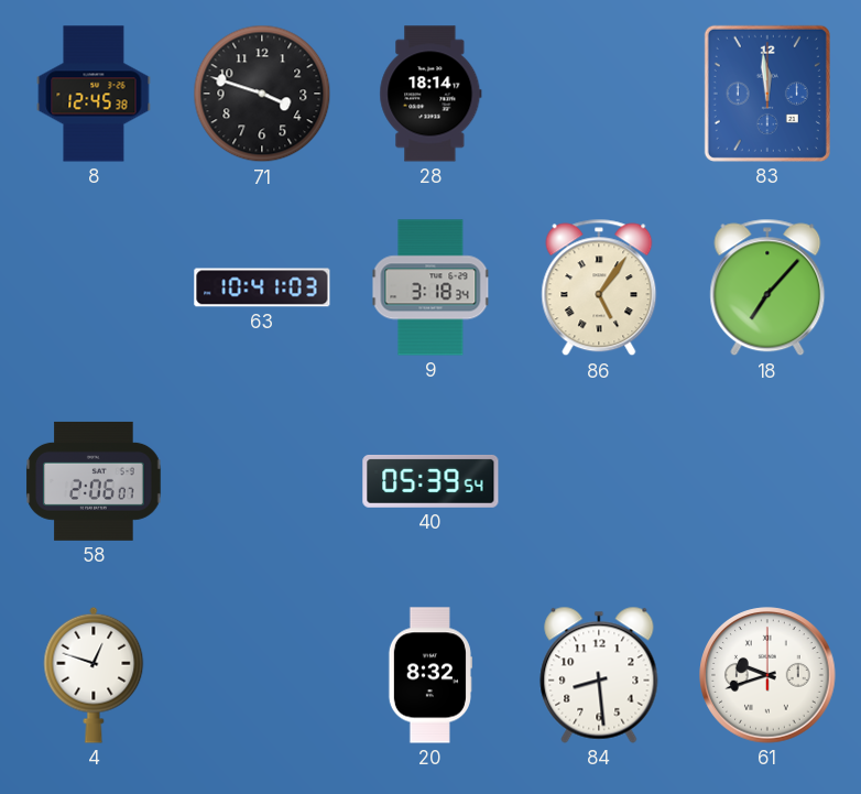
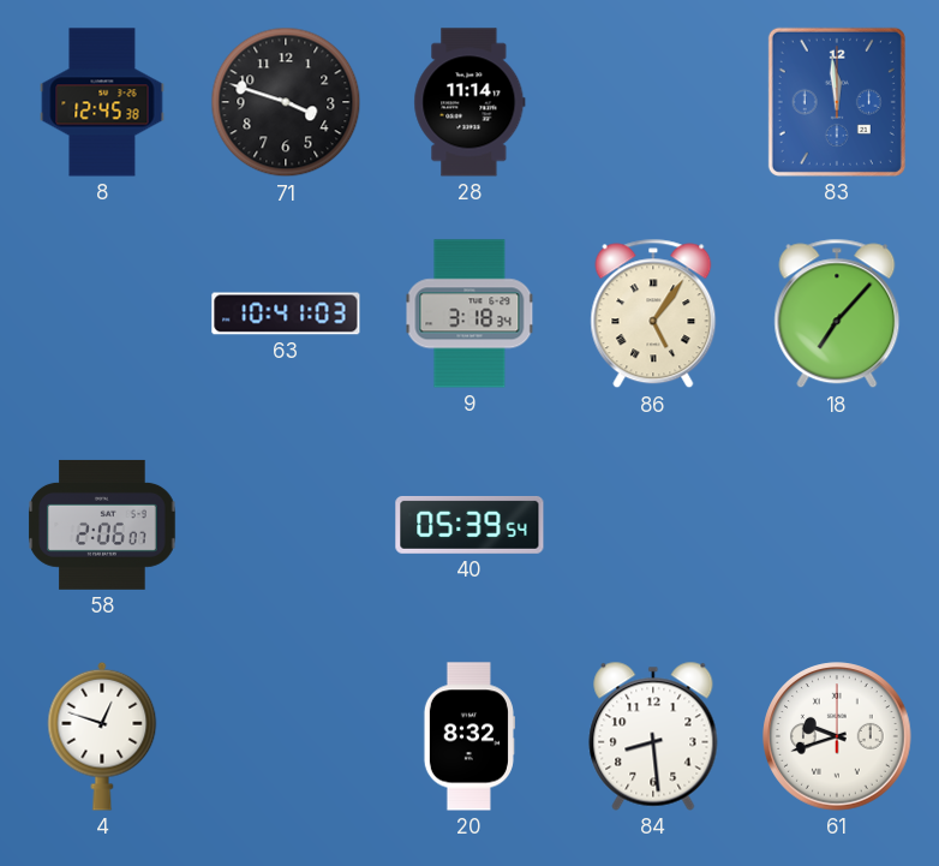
28: 18:14 -> 11:14 (469, 102)
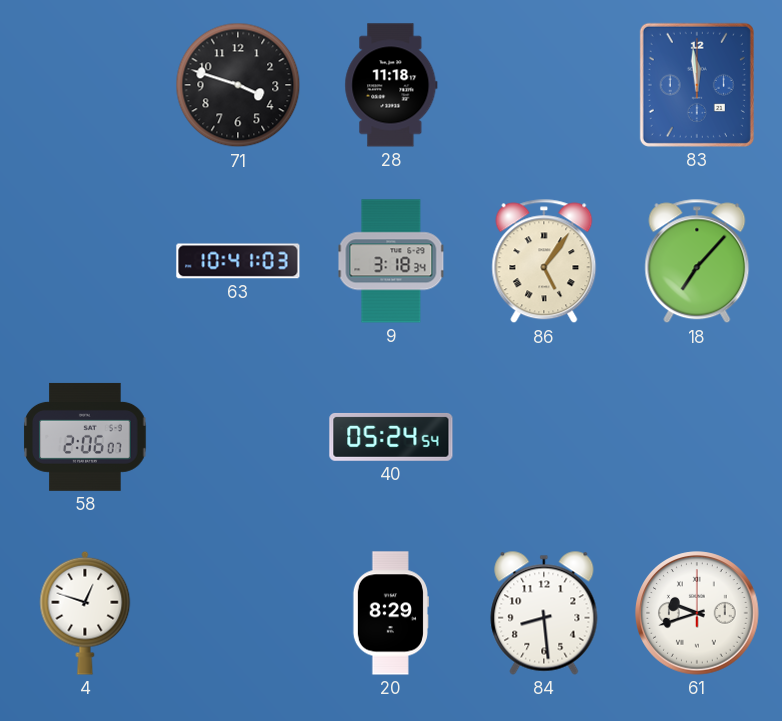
8: 12:45 -> none (102, 102)
28: 11:14 -> 11:18 (391, 85)
40: 05:39 -> 05:24 (391, 437)
20: 8:32 -> 8:29 (391, 613)
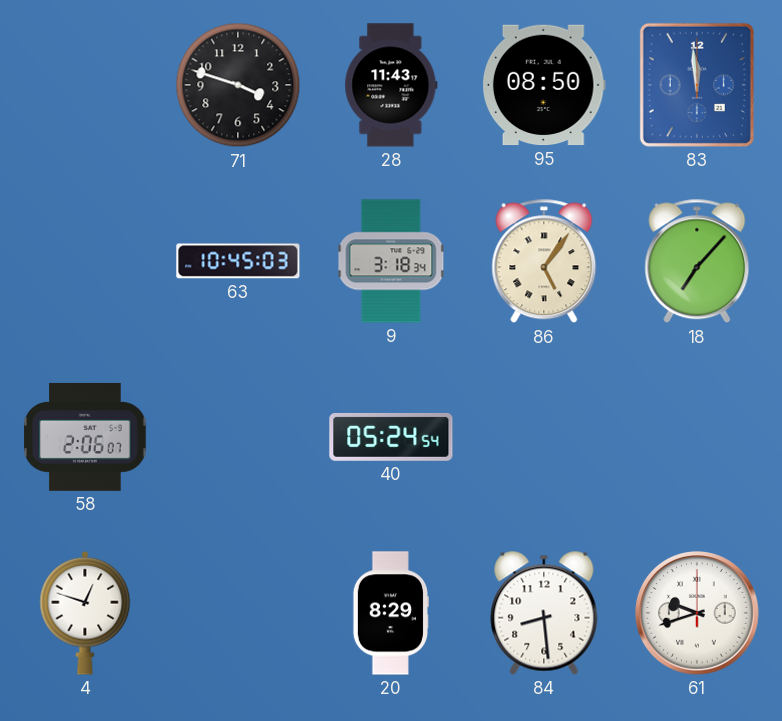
28: 11:18 -> 11:43 (391, 85)
95: none -> 08:50 (544, 85)
63: 10:41 -> 10:45 (238, 261)
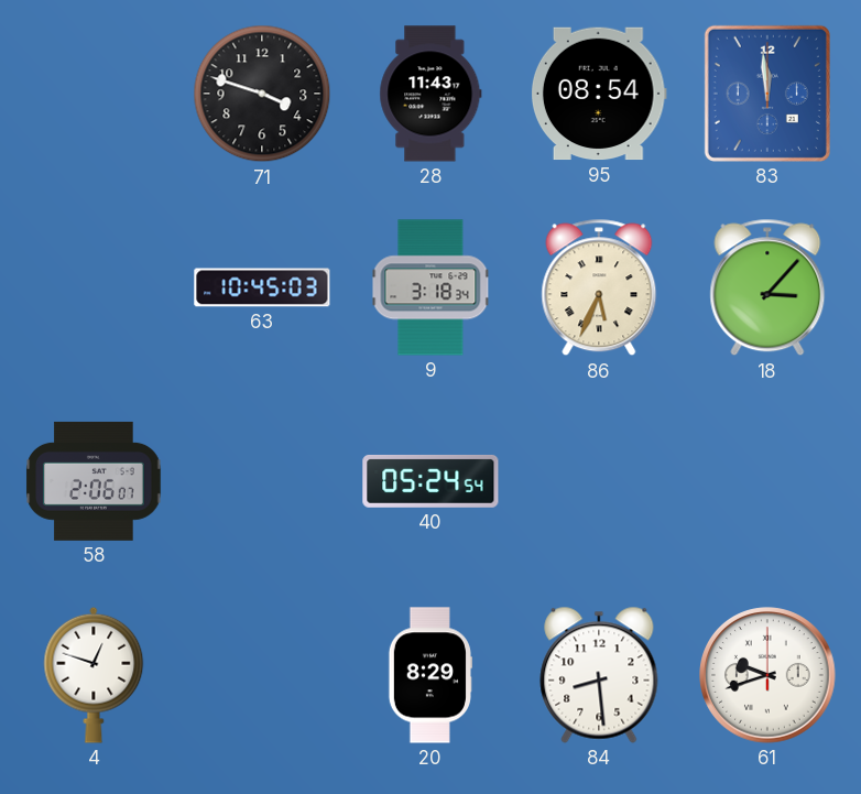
95: 08:50 -> 08:54 (599, 94)
86: 5:06 -> 5:34 (599, 287)
18: 7:07 -> 3:07 (767, 287)
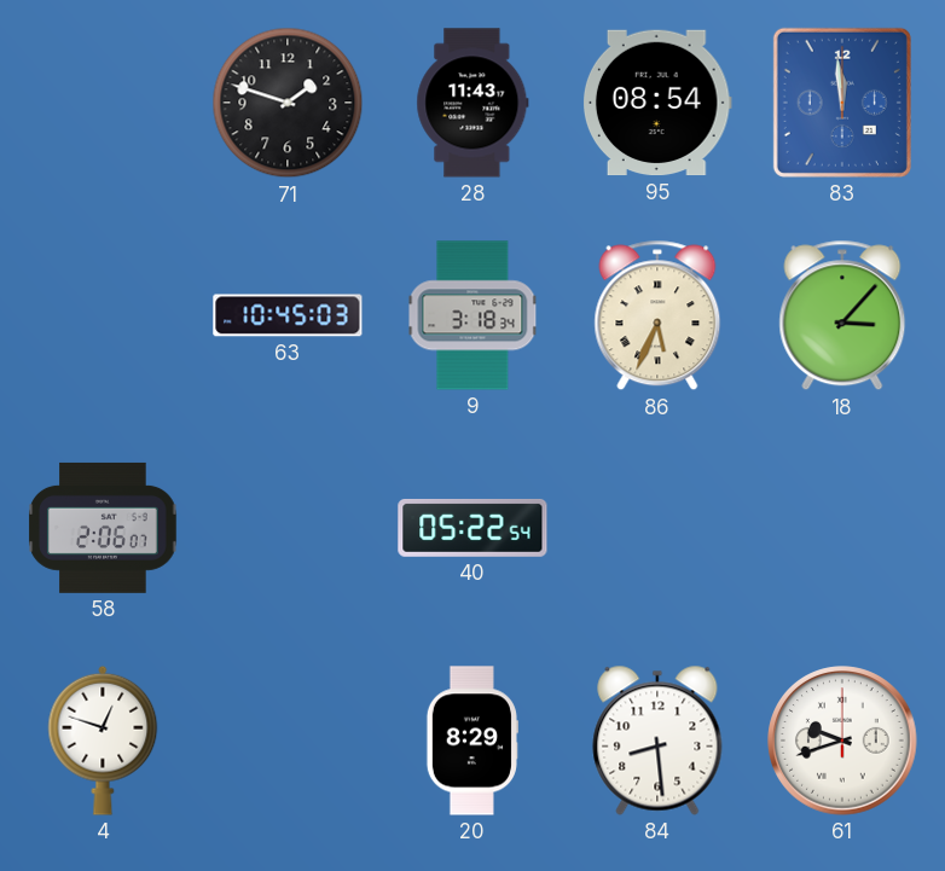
71: 3:48 -> 1:48 (288, 103)
40: 05:24 -> 05:22 (473, 528)
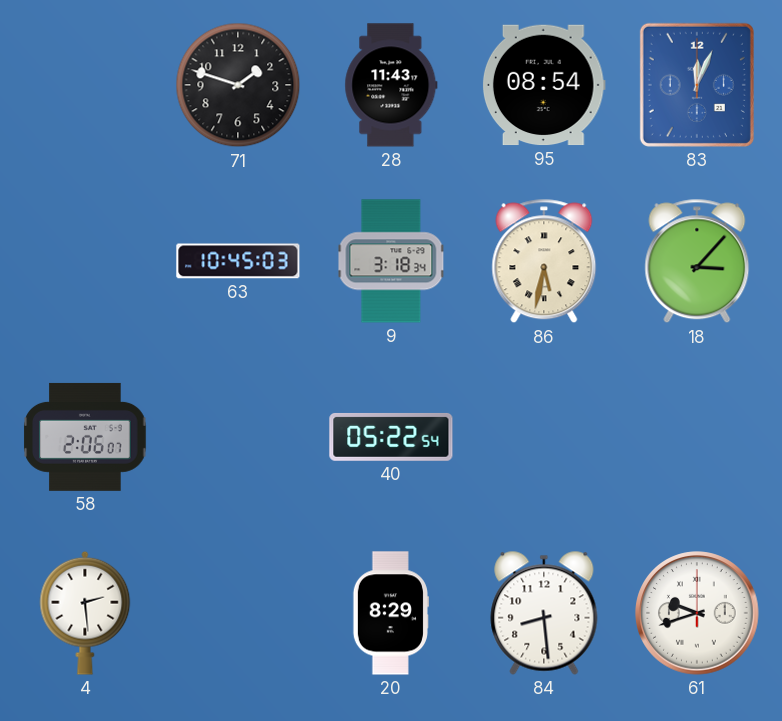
83: 11:59 -> 12:04 (697, 85)
86: 5:34 -> 5:32 (544, 261)
4: 12:48 -> 2:29 (85, 613)
